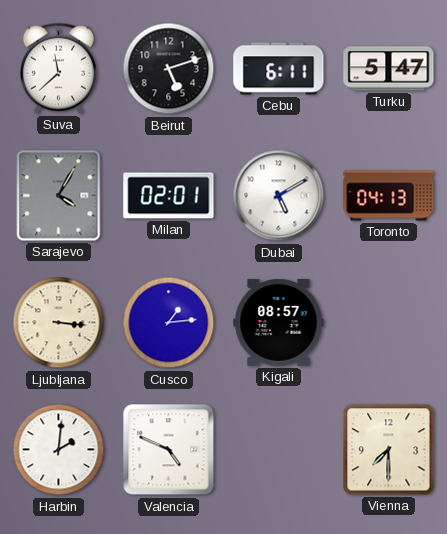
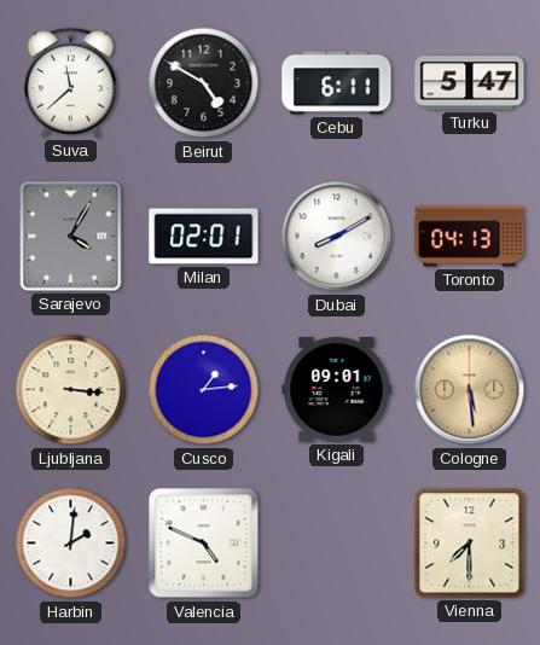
Beirut: 5:12 -> 4:50 (204, 83)
Dubai: 5:10 -> 8:10 (337, 237)
Kigali: 08:57 -> 09:01 (337, 390)
Cologne: none -> 5:29 (470, 390)
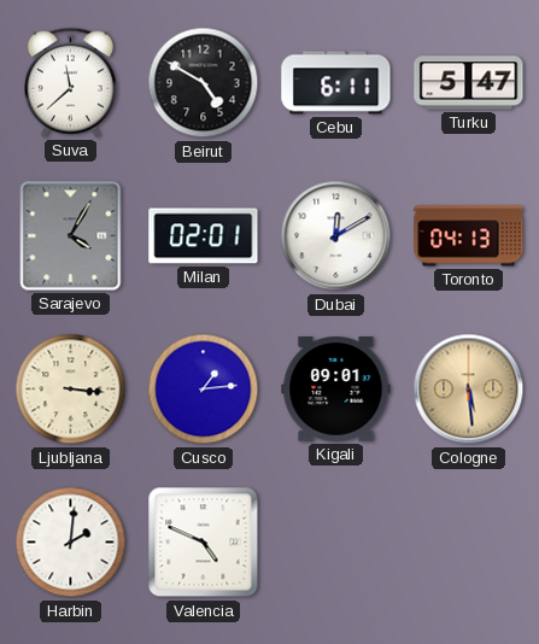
Dubai: 8:10 -> 12:10 (336, 236)
Vienna: 7:30 -> none (470, 544)
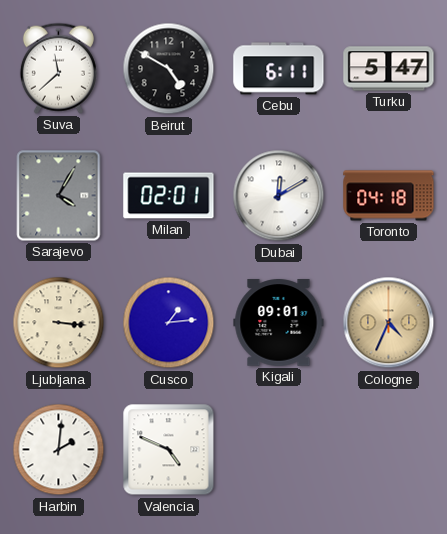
Toronto: 04:13 -> 04:18 (389, 196)
Cologne: 5:29 -> 4:34 (389, 323)
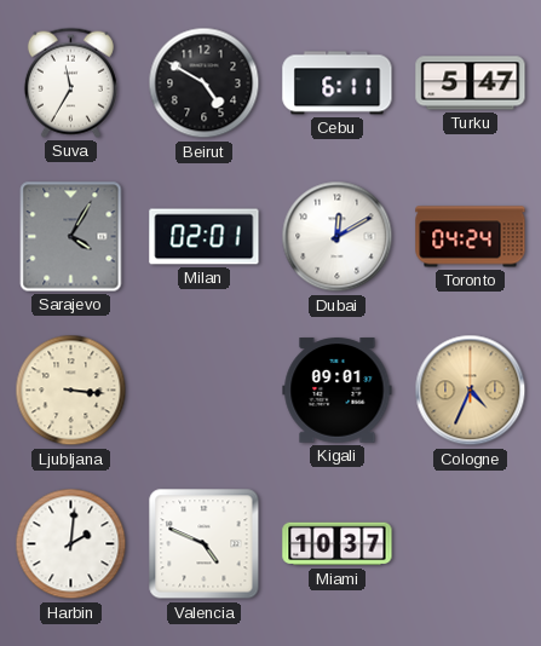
Suva: 11:38 -> 11:35 (70, 82)
Toronto: 04:18 -> 04:24 (471, 237)
Cusco: 1:14 -> none (169, 323)
Miami: none -> 10:37 (338, 544)
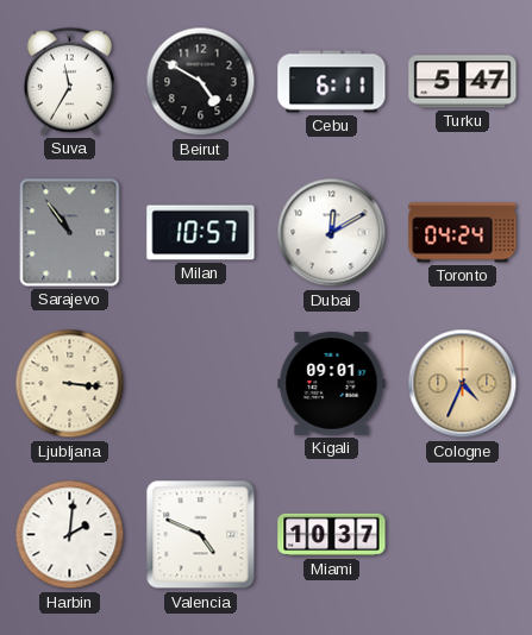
Sarajevo: 4:05 -> 10:54 (70, 233)
Milan: 02:01 -> 10:57 (201, 233)
